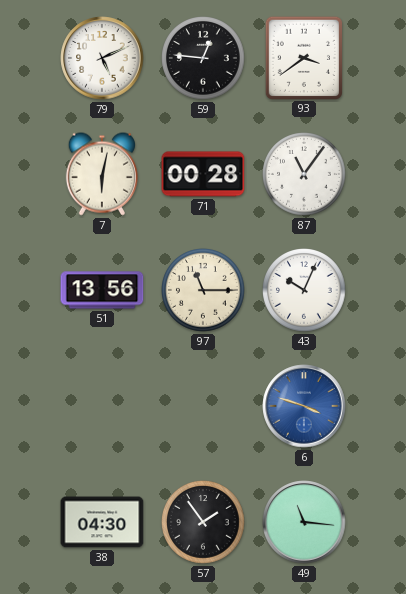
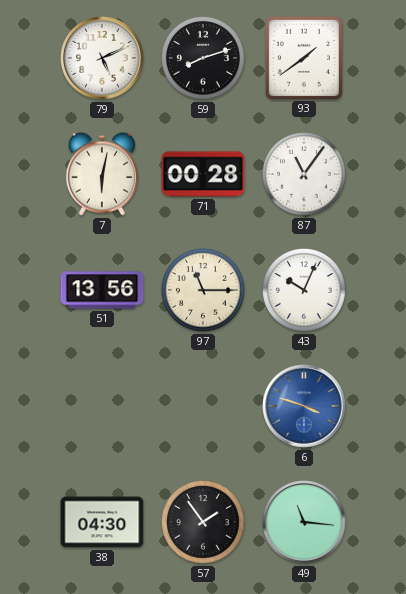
59: 12:46 -> 8:12 (204, 59)
93: 3:39 -> 1:39 (303, 57)
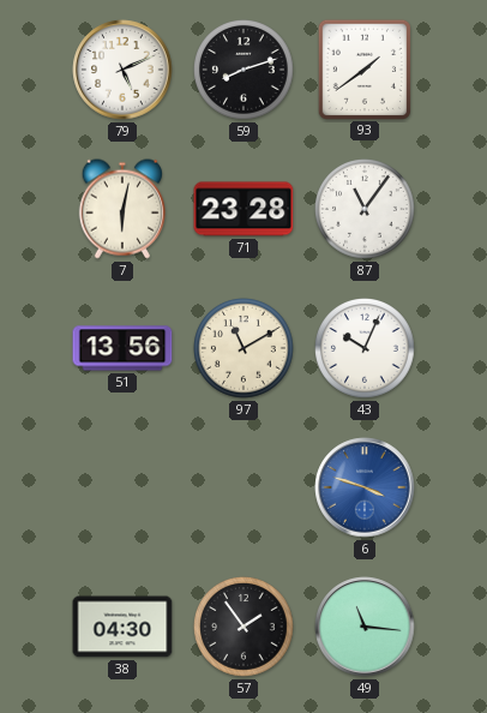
71: 00:28 -> 23:28 (243, 209)
97: 11:15 -> 11:10 (245, 349)
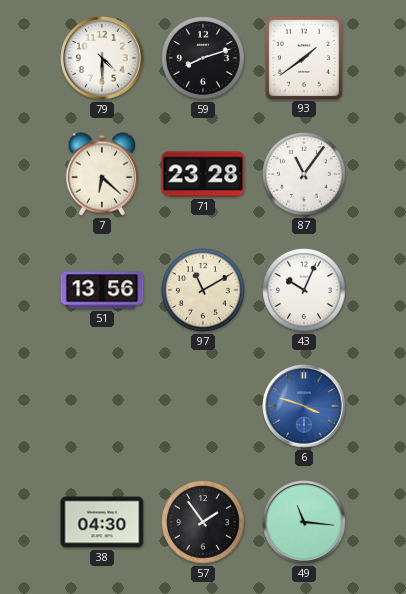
79: 5:11 -> 4:30 (102, 58)
7: 6:02 -> 6:22 (102, 174)
